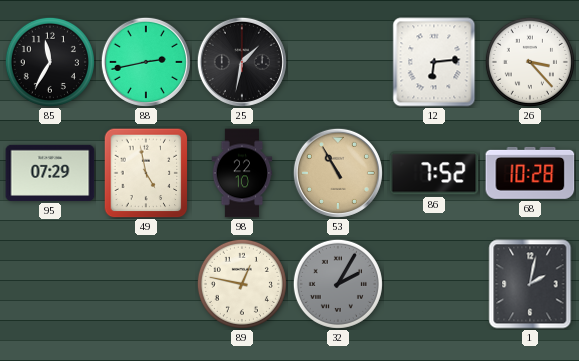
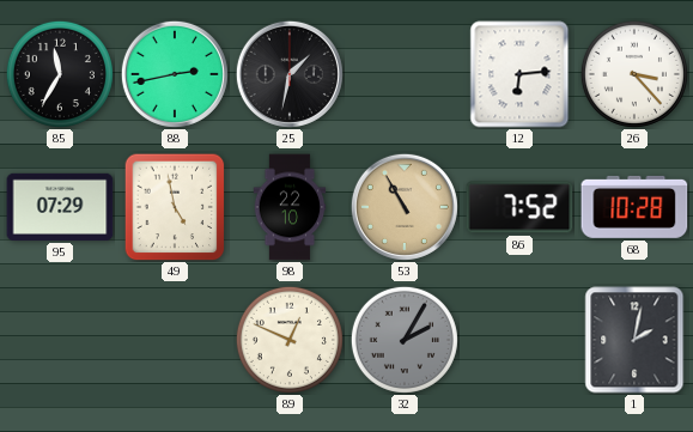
89: 12:47 -> 12:49 (290, 340)
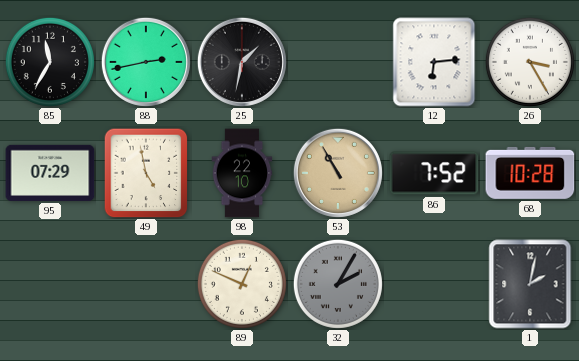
26: 3:23 -> 3:25 (530, 62)
